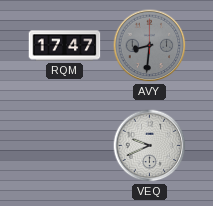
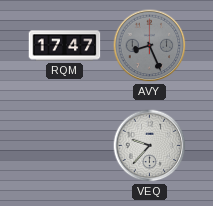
AVY: 8:31 -> 8:26 (150, 46)
VEQ: 9:41 -> 9:37 (150, 146)
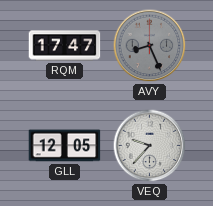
GLL: none -> 12:05 (65, 146)
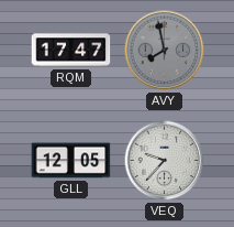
AVY: 8:26 -> 7:58 (165, 51)
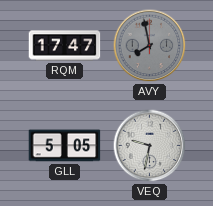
GLL: 12:05 -> 5:05 (65, 146)
VEQ: 9:37 -> 9:32 (150, 146)
